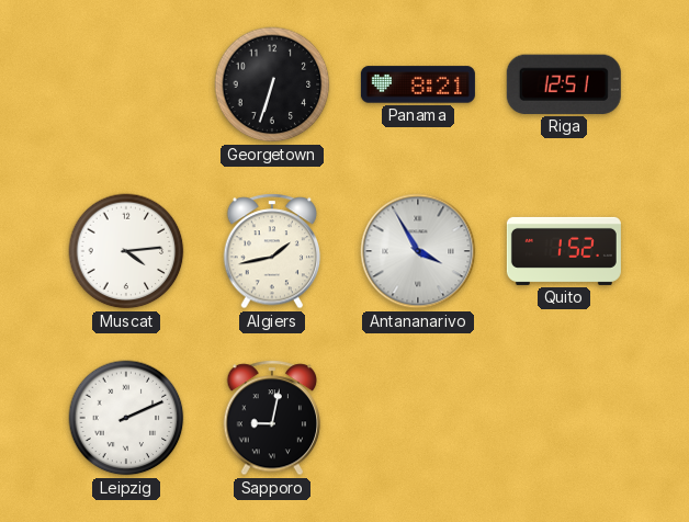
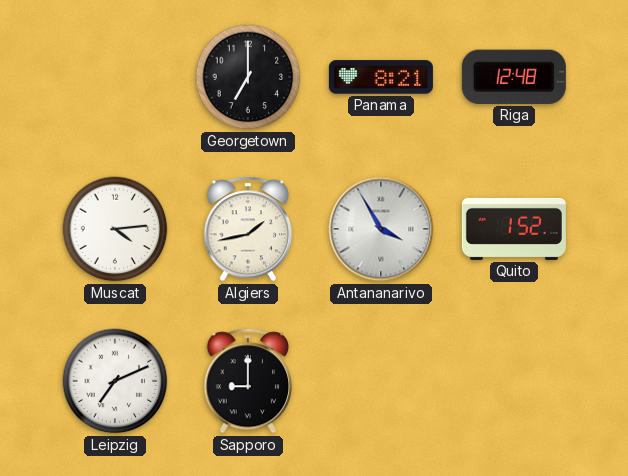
Georgetown: 6:33 -> 7:00 (248, 77)
Riga: 12:51 -> 12:48 (514, 77)
Leipzig: 2:11 -> 7:11 (115, 381)
Sapporo: 9:02 -> 9:00 (248, 381)
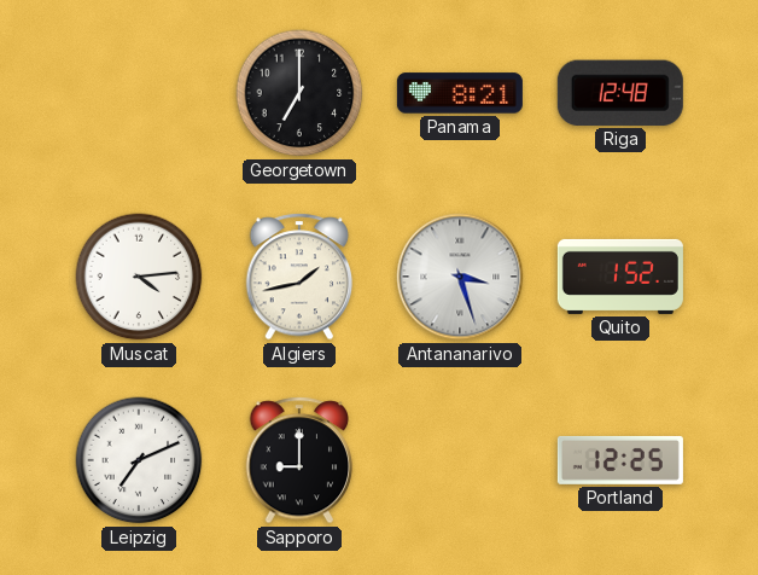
Antananarivo: 3:55 -> 3:27 (460, 277)
Portland: none -> 12:25 (620, 460)
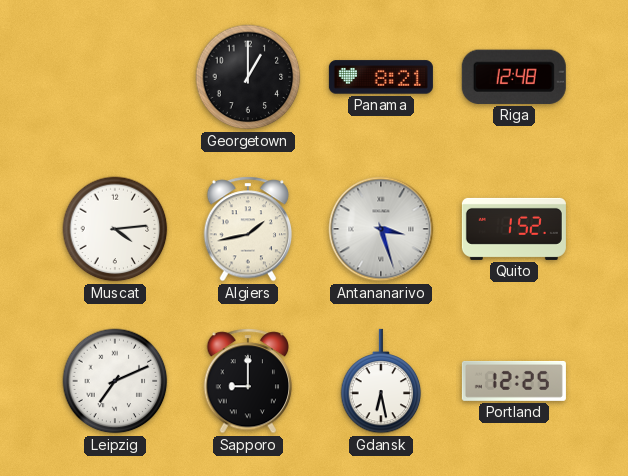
Georgetown: 7:00 -> 1:00 (248, 77)
Gdansk: none -> 6:28 (381, 381)
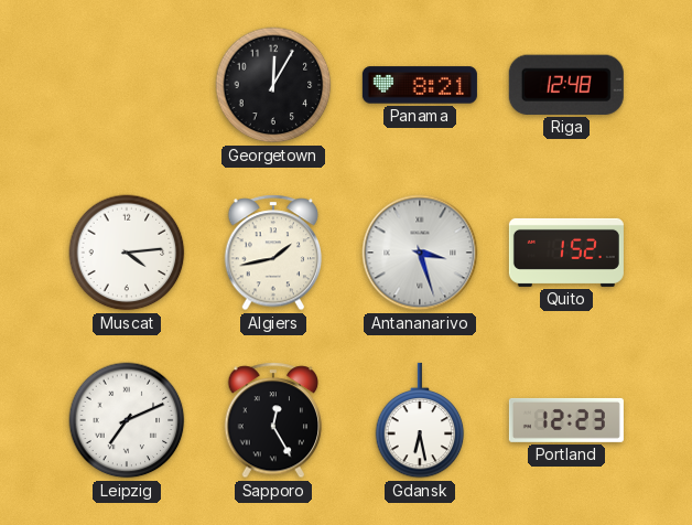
Georgetown: 1:00 -> 12:05 (273, 85)
Sapporo: 9:00 -> 12:25 (273, 420)
Portland: 12:25 -> 12:23 (566, 420)
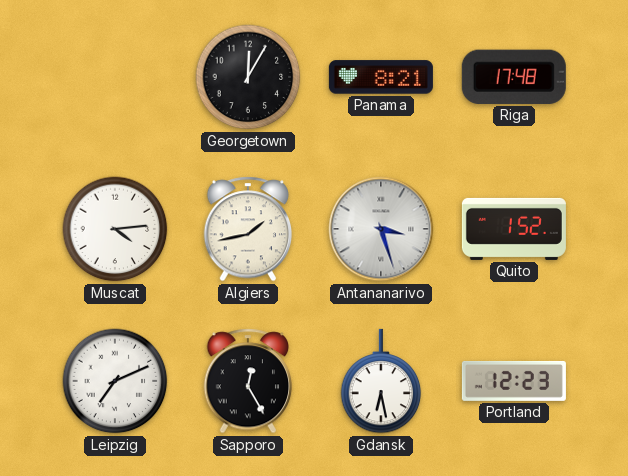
Riga: 12:48 -> 17:48 (514, 77)
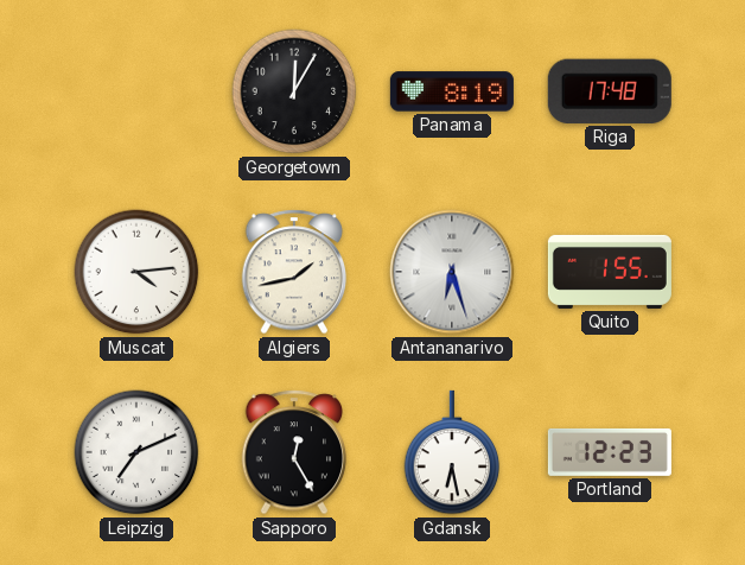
Panama: 8:21 -> 8:19 (452, 91)
Antananarivo: 3:27 -> 6:27 (452, 272)
Quito: 1:52 -> 1:55 (610, 272)
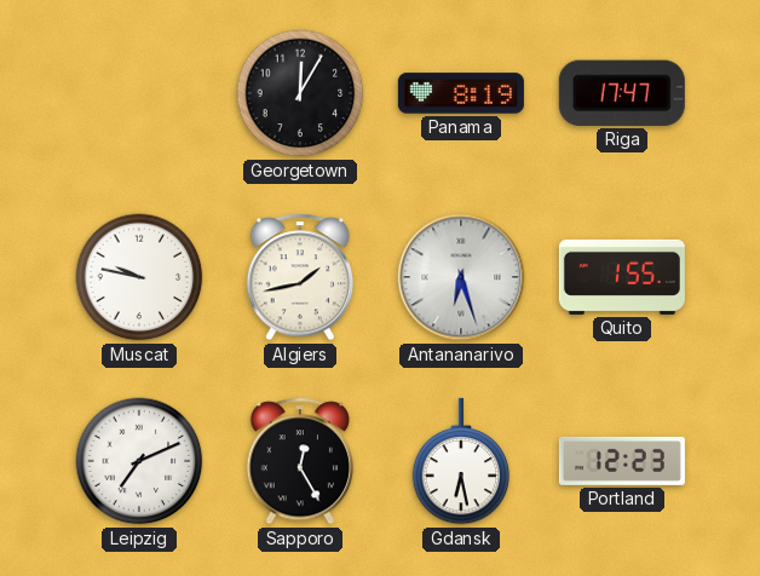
Riga: 17:48 -> 17:47 (622, 93)
Muscat: 4:14 -> 9:47 (139, 277)
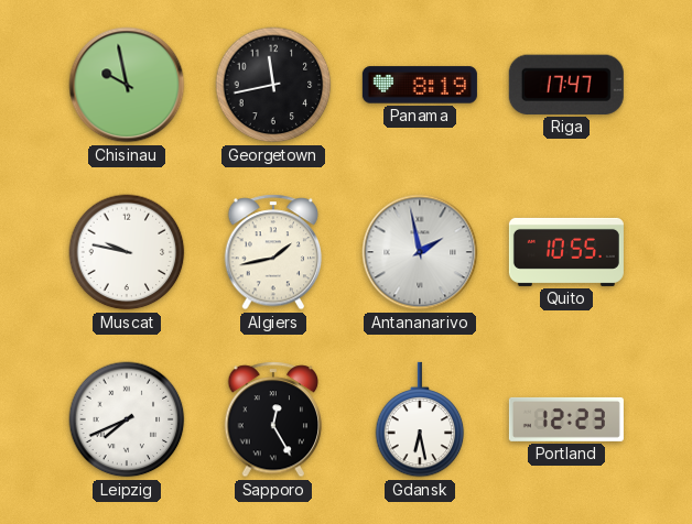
Chisinau: none -> 9:58 (127, 85)
Georgetown: 12:05 -> 11:43 (273, 85)
Antananarivo: 6:27 -> 1:58 (420, 252)
Quito: 1:55 -> 10:55 (566, 252)
Leipzig: 7:11 -> 7:41 (127, 419)
